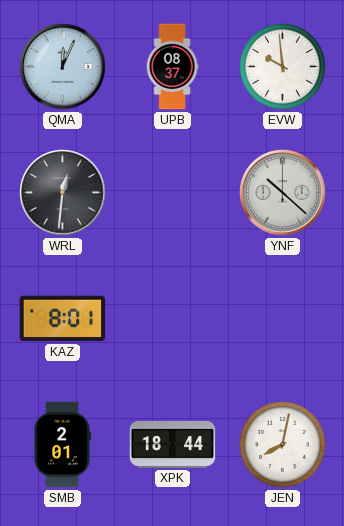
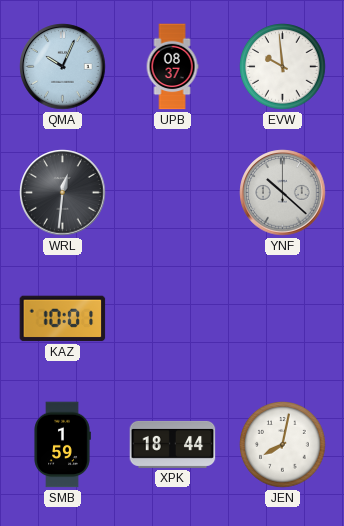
QMA: 12:04 -> 10:04 (63, 67)
KAZ: 8:01 -> 10:01 (63, 319)
SMB: 2:01 -> 1:59 (62, 445)
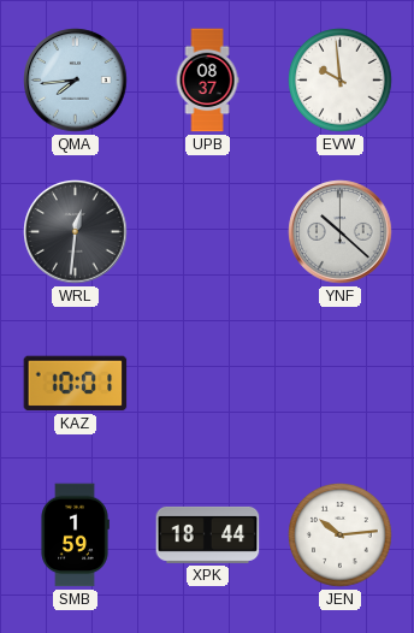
QMA: 10:04 -> 7:44 (76, 81)
JEN: 8:02 -> 10:14 (341, 536)
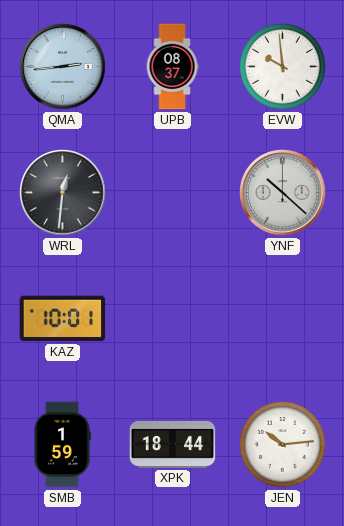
QMA: 7:44 -> 2:44 (63, 67)
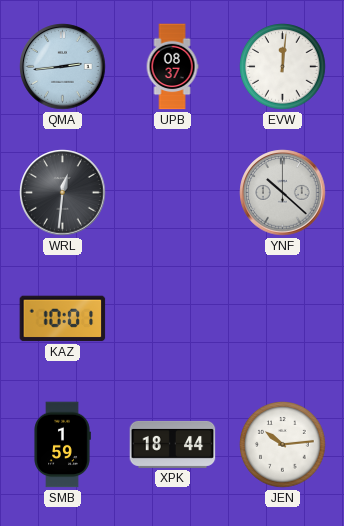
EVW: 9:59 -> 12:01 (283, 67)
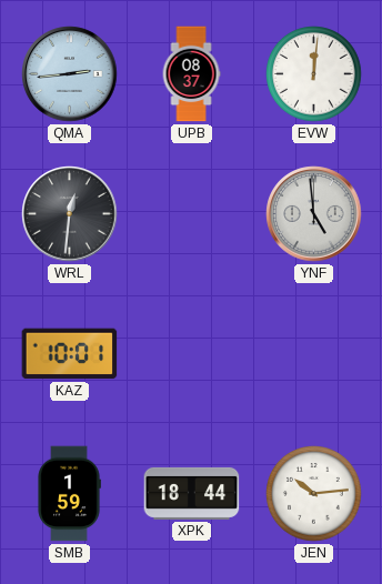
YNF: 10:22 -> 4:59 (314, 214)
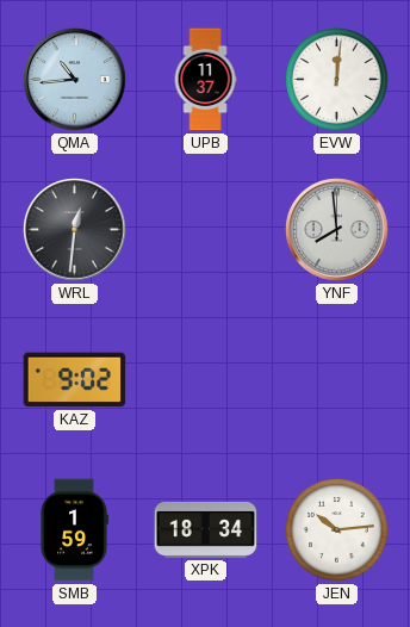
QMA: 2:44 -> 10:44 (75, 80)
UPB: 08:37 -> 11:37 (205, 80)
YNF: 4:59 -> 7:59 (337, 230)
KAZ: 10:01 -> 9:02 (75, 380)
XPK: 18:44 -> 18:34 (206, 529)
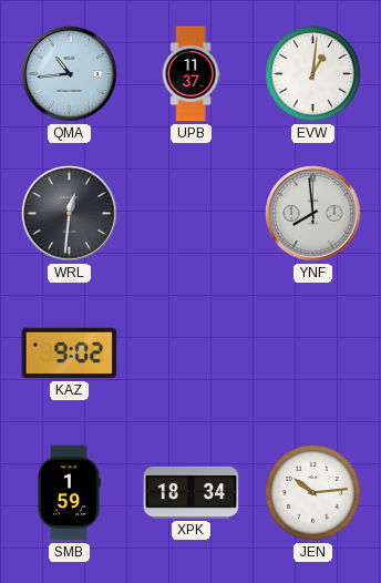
EVW: 12:01 -> 1:01 (313, 74)
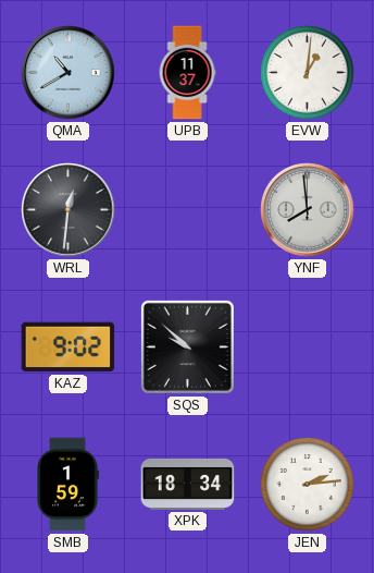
QMA: 10:44 -> 10:40 (68, 73)
SQS: none -> 9:52 (187, 346)
JEN: 10:14 -> 2:14 (308, 485)
